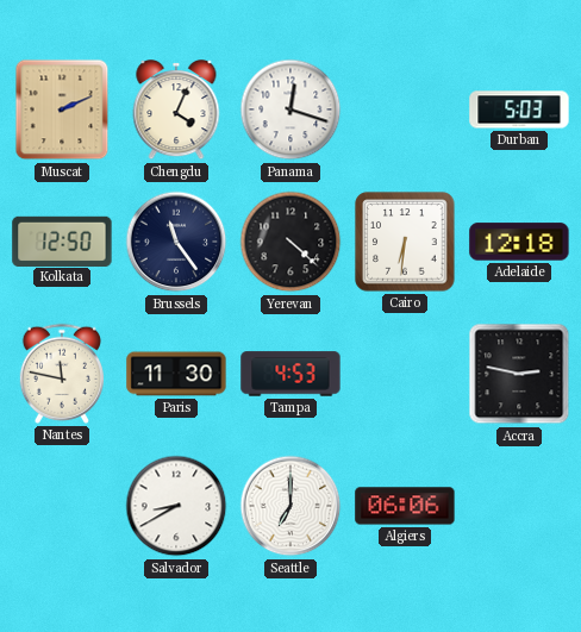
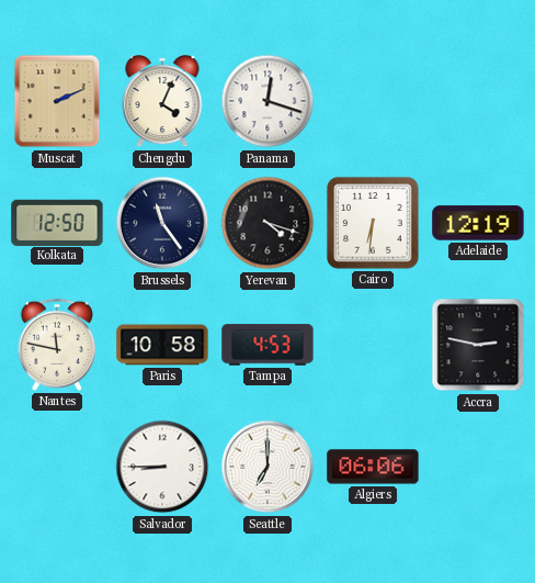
Durban: 5:03 -> none (519, 109)
Yerevan: 4:22 -> 4:18 (267, 223)
Adelaide: 12:18 -> 12:19 (478, 223)
Paris: 11:30 -> 10:58 (162, 345)
Salvador: 8:40 -> 8:45 (162, 467)
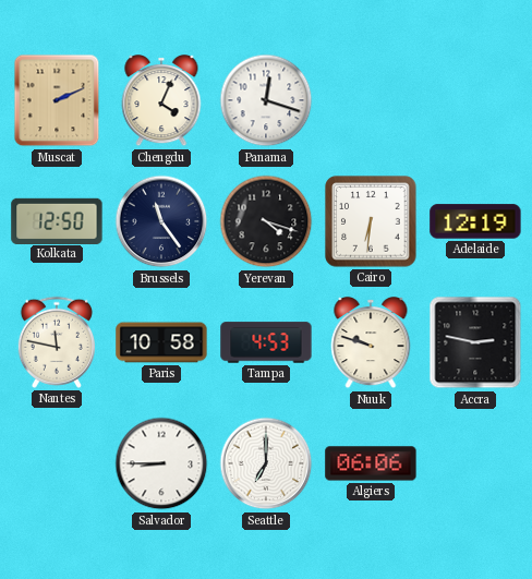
Nuuk: none -> 9:48 (371, 343)
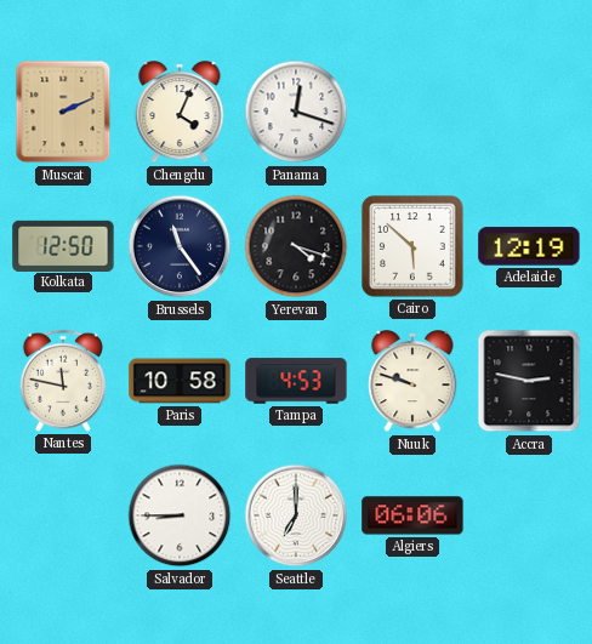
Cairo: 6:31 -> 5:52 (412, 246)
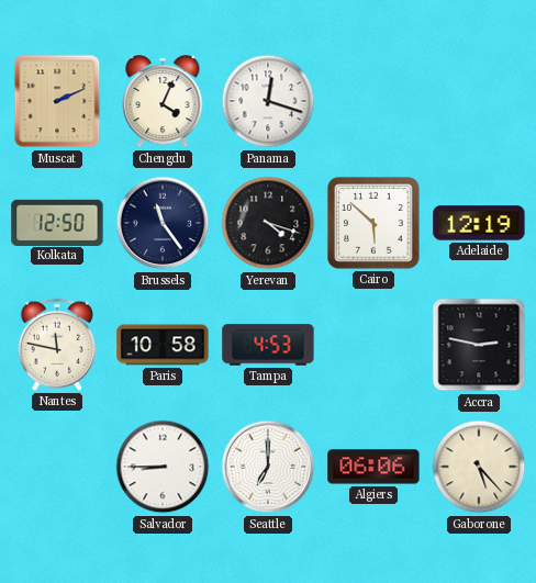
Nuuk: 9:48 -> none (412, 382)
Gaborone: none -> 5:23 (479, 467)
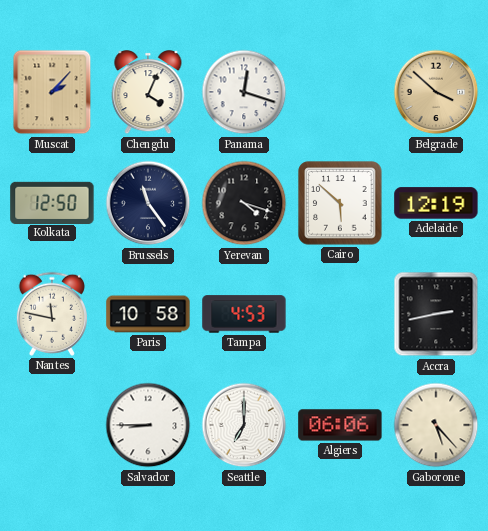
Muscat: 2:11 -> 2:07 (52, 92)
Belgrade: none -> 3:52 (436, 92)
Accra: 2:47 -> 2:43 (436, 314)
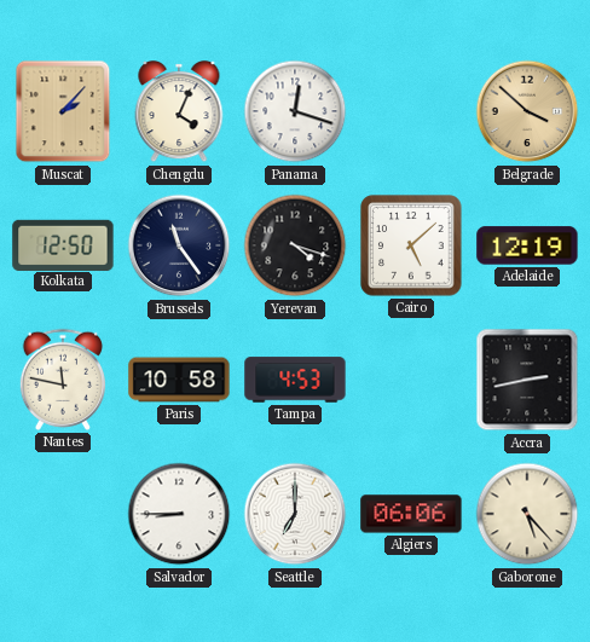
Cairo: 5:52 -> 5:08 (411, 245)
